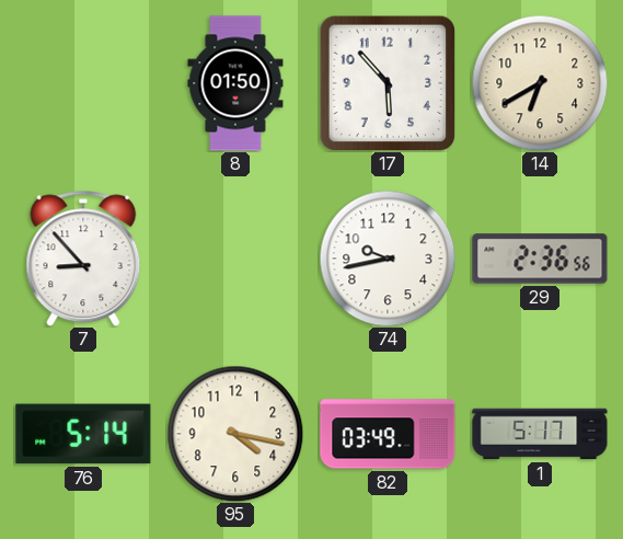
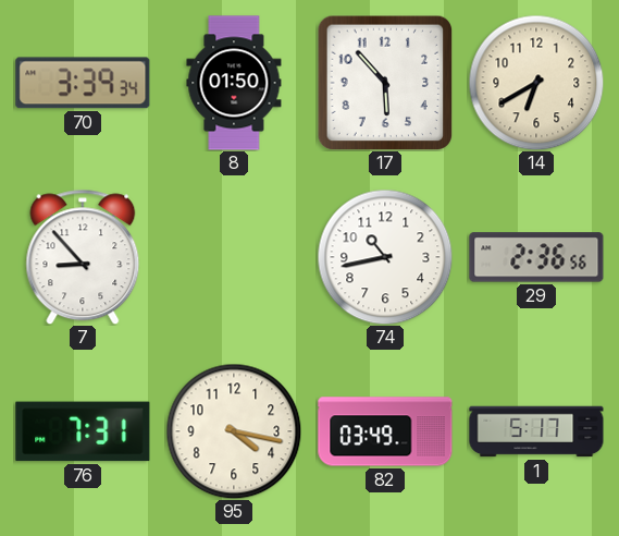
70: none -> 3:39 (83, 83)
74: 9:43 -> 10:43 (385, 257)
76: 5:14 -> 7:31 (83, 431)
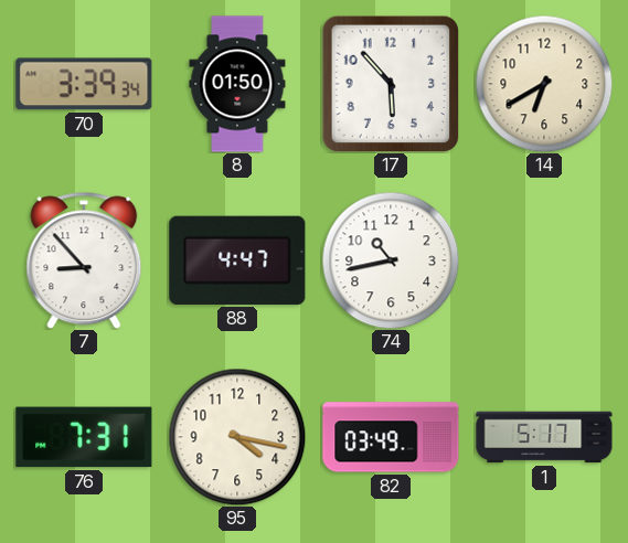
88: none -> 4:47 (237, 260)
29: 2:36 -> none (536, 257)
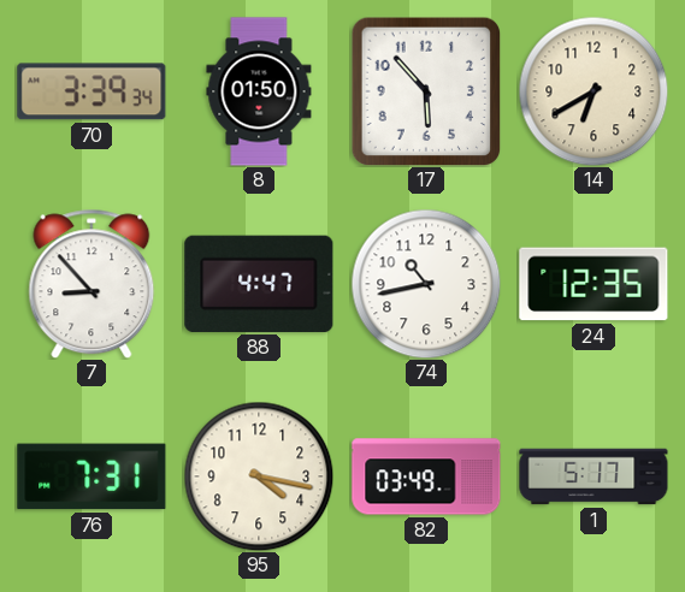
24: none -> 12:35 (594, 284)
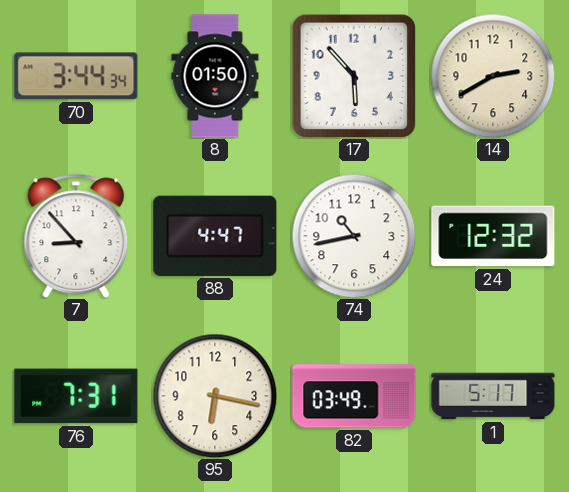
70: 3:39 -> 3:44 (76, 76)
14: 6:40 -> 2:40 (493, 76)
24: 12:35 -> 12:32 (493, 236)
95: 4:17 -> 6:17 (215, 396)
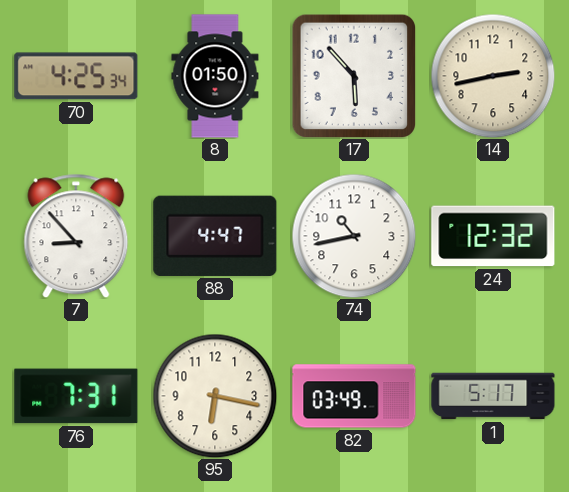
70: 3:44 -> 4:25 (76, 76)
14: 2:40 -> 2:43 (493, 76)
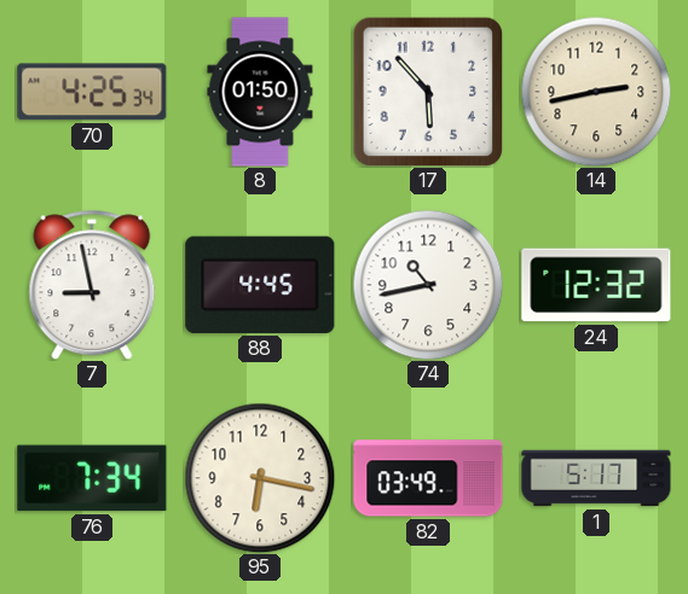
7: 8:53 -> 8:58 (92, 285)
88: 4:47 -> 4:45 (260, 285)
76: 7:31 -> 7:34 (92, 478)
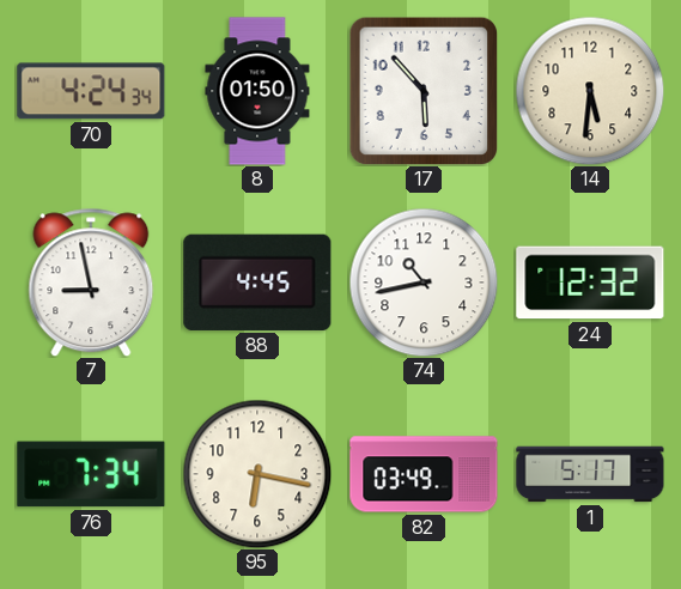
70: 4:25 -> 4:24 (91, 91)
14: 2:43 -> 5:31 (590, 91)
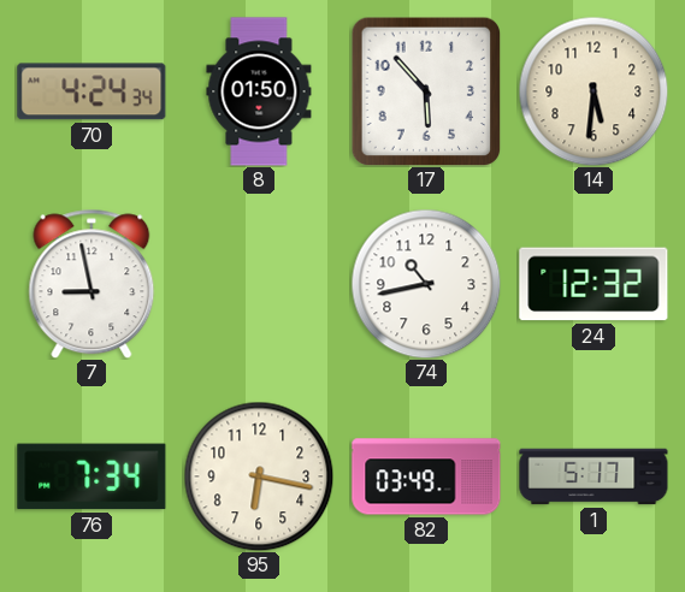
88: 4:45 -> none (257, 283)
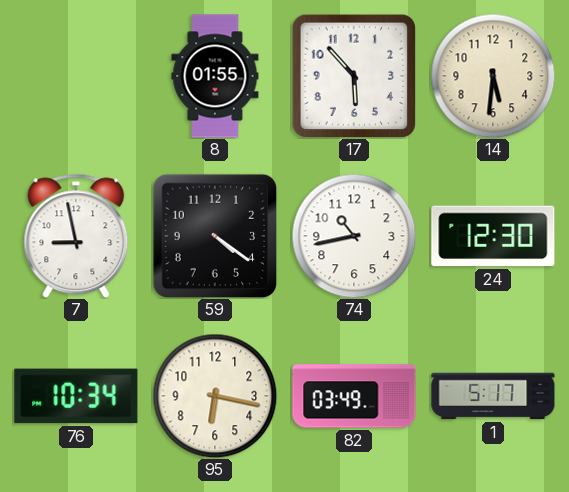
70: 4:24 -> none (91, 91)
8: 01:50 -> 01:55 (215, 76)
59: none -> 4:21 (215, 236)
24: 12:32 -> 12:30 (493, 236)
76: 7:34 -> 10:34 (76, 396)
